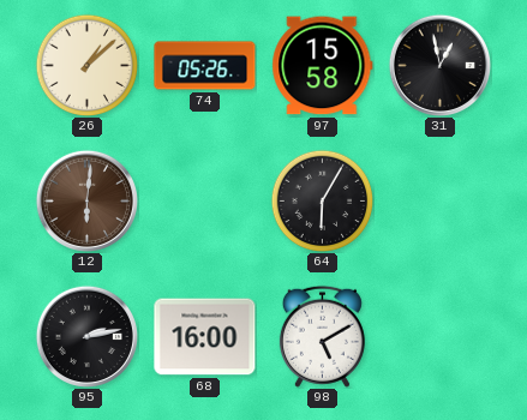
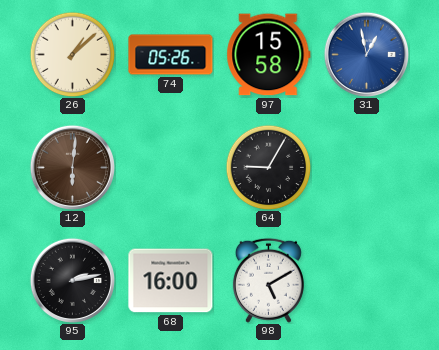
31 dial: black -> blue (366, 54)
64: 6:05 -> 9:05 (268, 167)
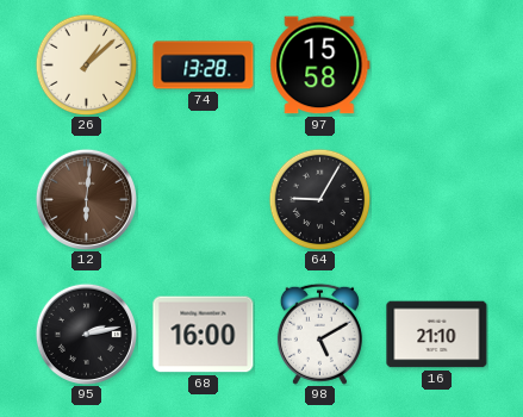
74: 05:26 -> 13:28 (204, 66)
31: 12:58 -> none (366, 54)
16: none -> 21:10 (437, 335)
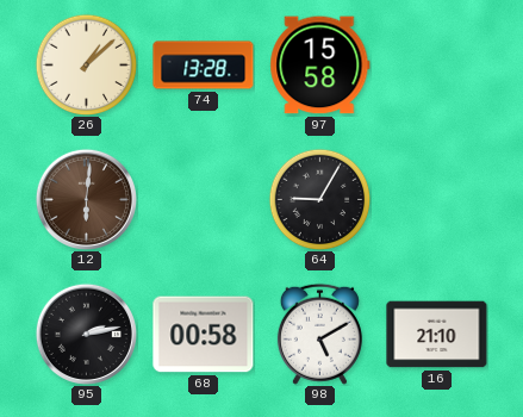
68: 16:00 -> 00:58 (204, 335)
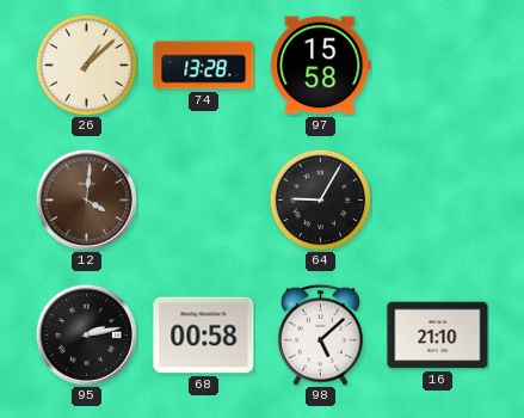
12: 6:01 -> 4:01 (86, 199)
98: 5:10 -> 5:08 (320, 334)
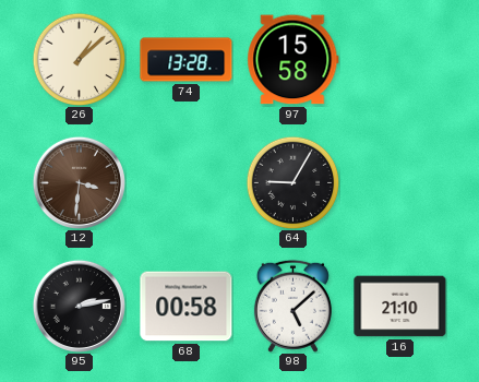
12: 4:01 -> 3:31 (79, 182)
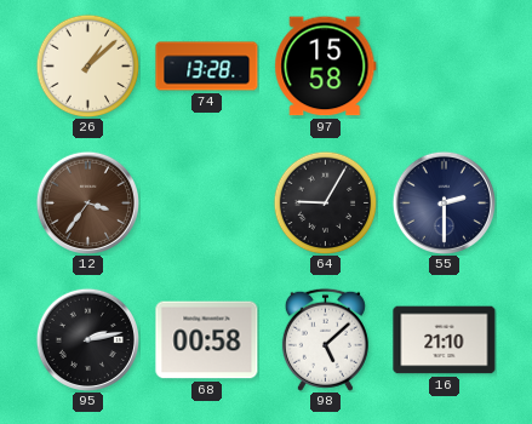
12: 3:31 -> 3:36 (87, 202)
55: none -> 2:30 (444, 202)
